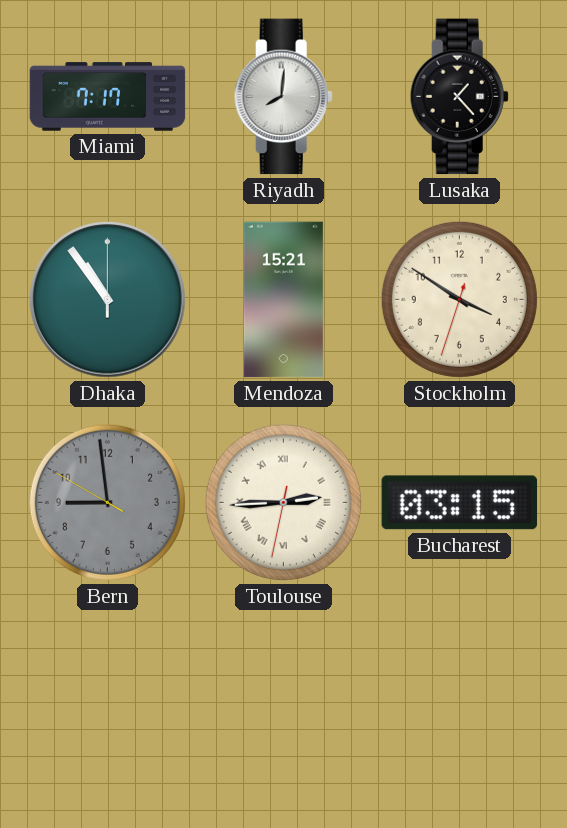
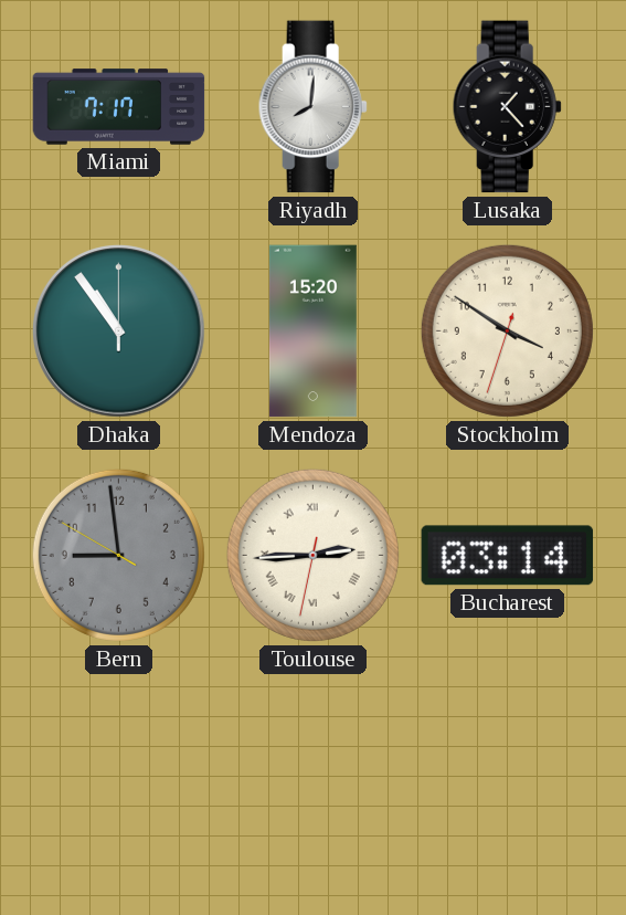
Mendoza: 15:21 -> 15:20 (312, 332)
Bucharest: 03:15 -> 03:14 (508, 556)
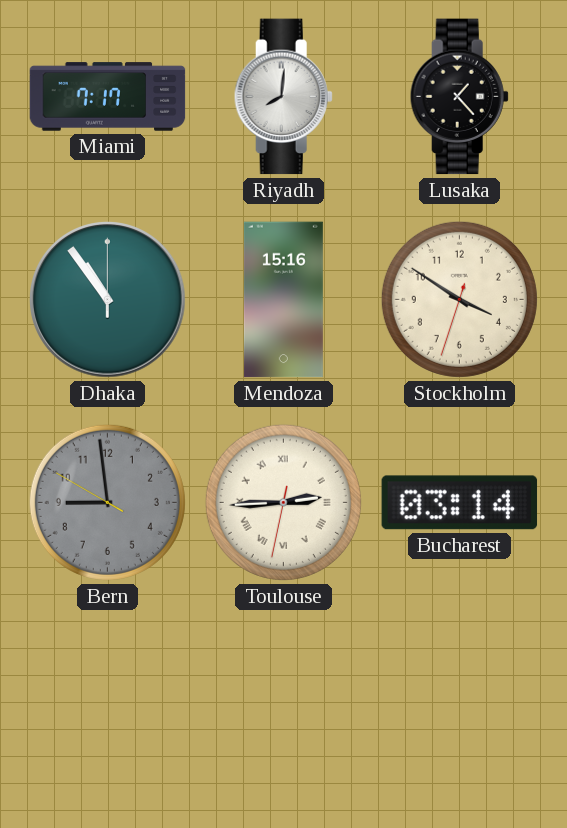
Mendoza: 15:20 -> 15:16 (283, 300)
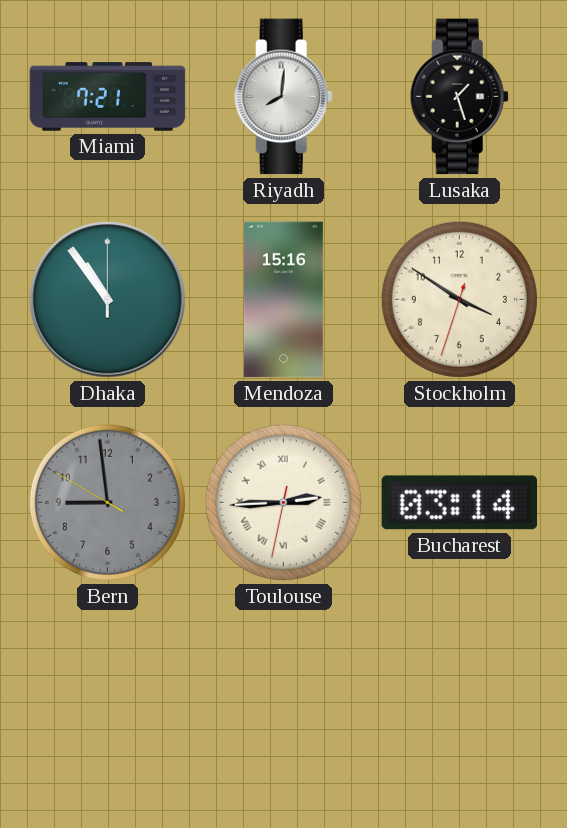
Miami: 7:17 -> 7:21 (108, 97)
Lusaka: 1:23 -> 1:27 (459, 97)
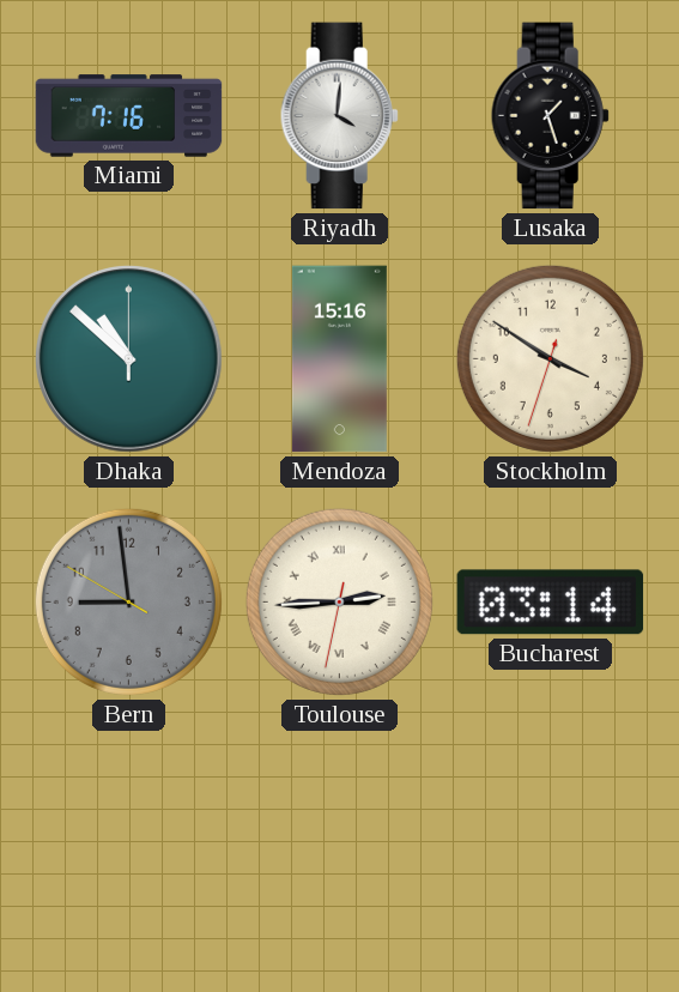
Miami: 7:21 -> 7:16 (129, 116)
Riyadh: 8:01 -> 4:01 (339, 116)
Dhaka: 10:54 -> 10:52 (129, 359)
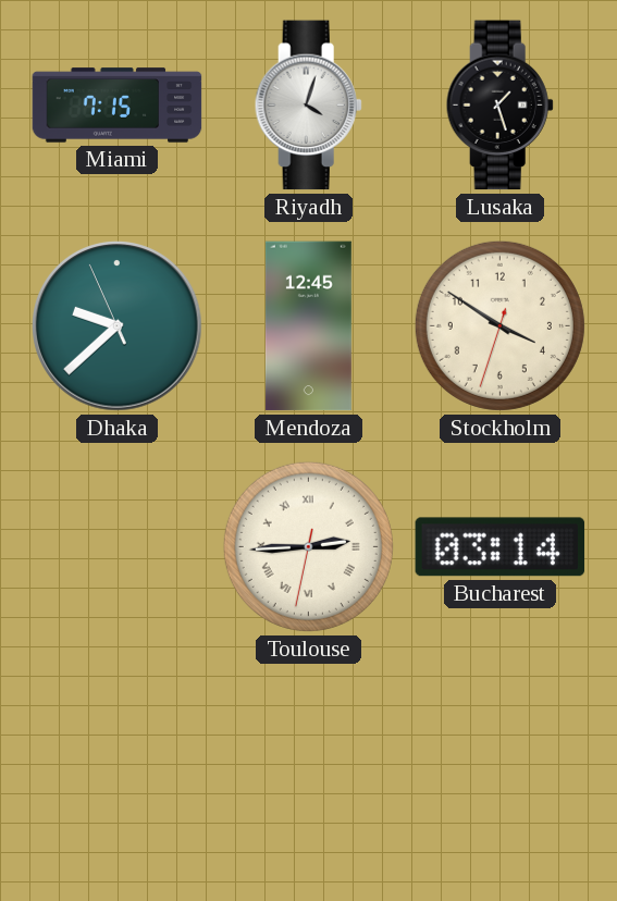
Miami: 7:16 -> 7:15 (118, 106)
Riyadh: 4:01 -> 4:03 (308, 106)
Dhaka: 10:52 -> 9:37 (118, 326)
Mendoza: 15:16 -> 12:45 (308, 326)
Bern: 8:58 -> none (128, 601)
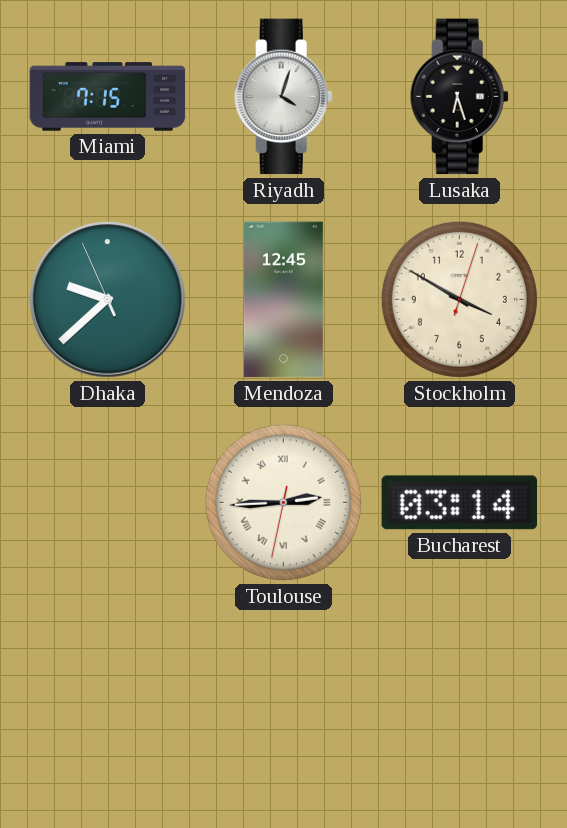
Lusaka: 1:27 -> 6:27 (459, 97)
Stockholm: 3:50:33 -> 3:50:03 (459, 299)
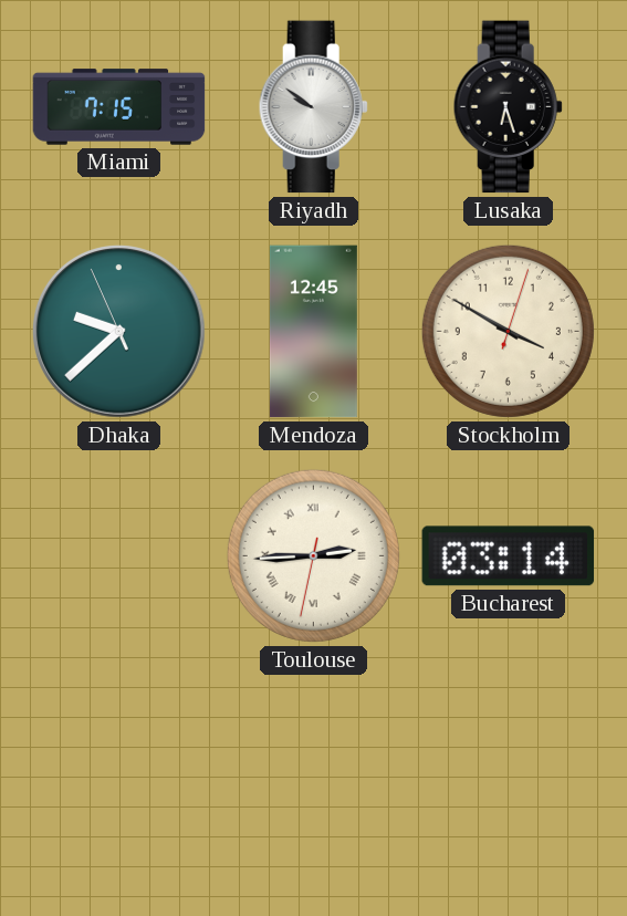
Riyadh: 4:03 -> 9:51 (313, 107)
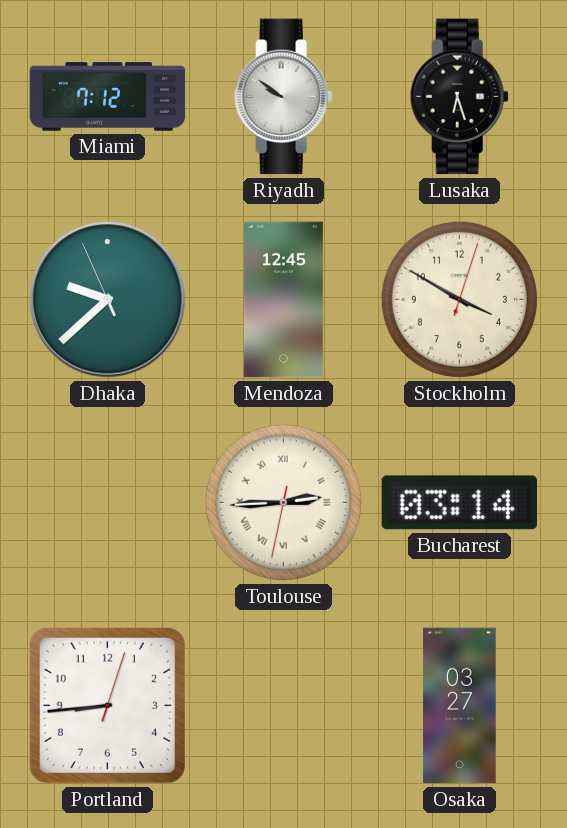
Miami: 7:15 -> 7:12 (108, 97)
Portland: none -> 8:44 (107, 705)
Osaka: none -> 03:27 (460, 706)
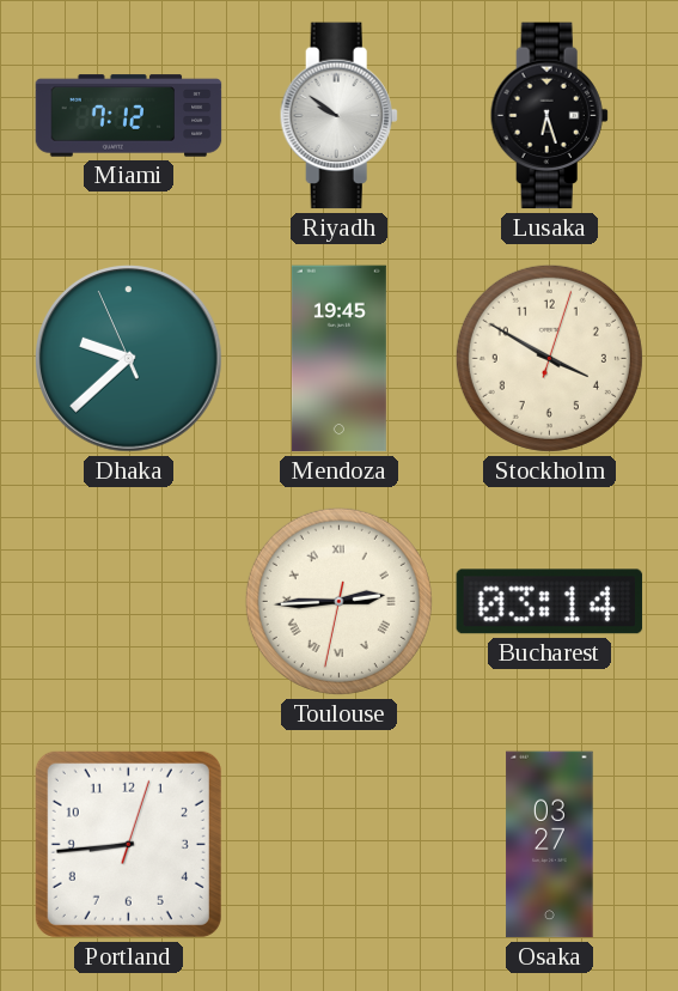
Mendoza: 12:45 -> 19:45 (338, 359)
